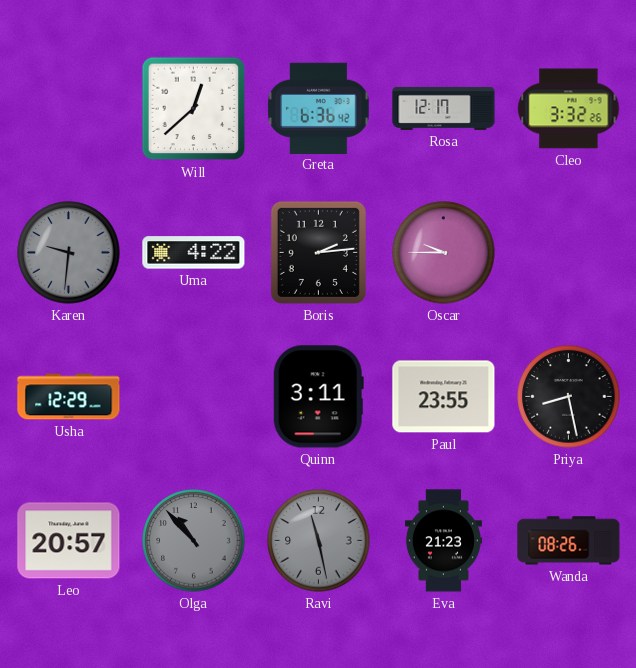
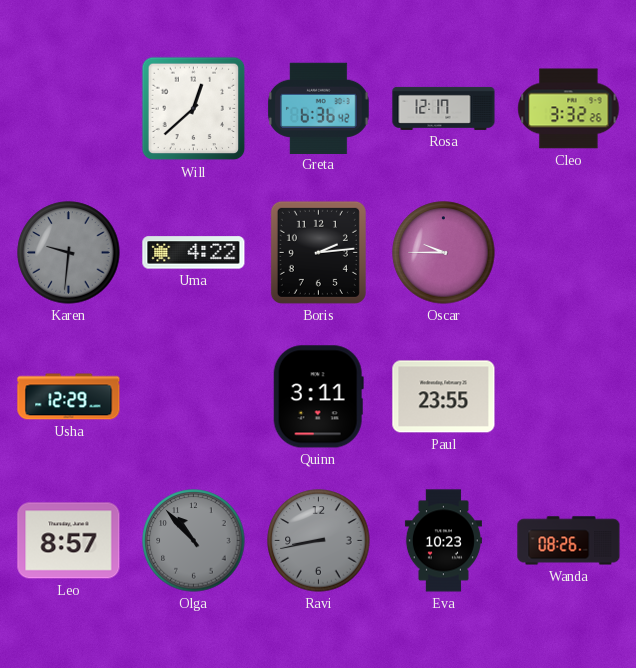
Priya: 8:28 -> none (569, 397)
Leo: 20:57 -> 8:57 (69, 541)
Ravi: 11:28 -> 8:43 (319, 541)
Eva: 21:23 -> 10:23 (443, 541)
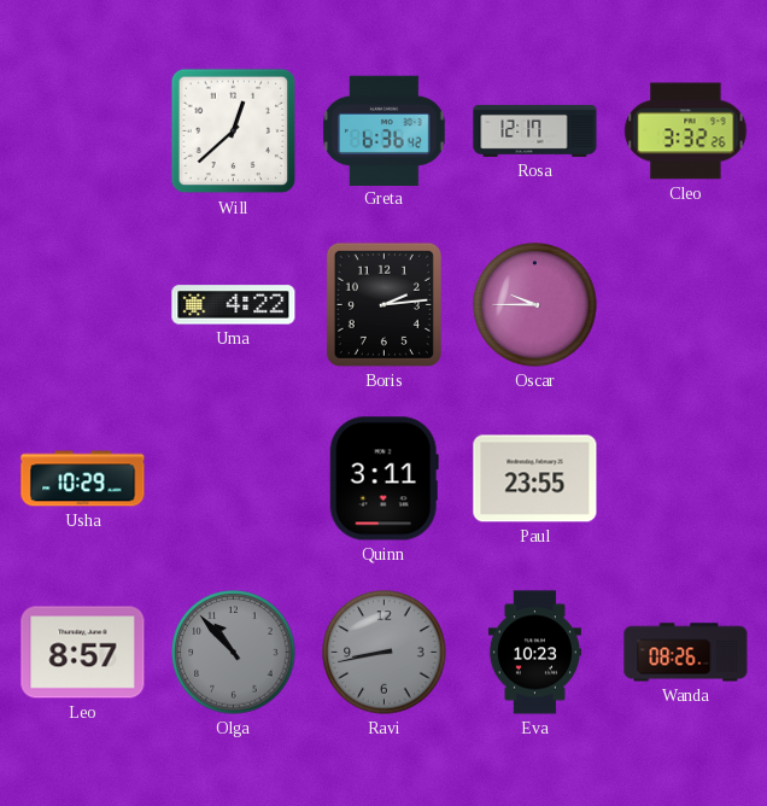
Karen: 9:31 -> none (69, 253)
Usha: 12:29 -> 10:29 (83, 479)
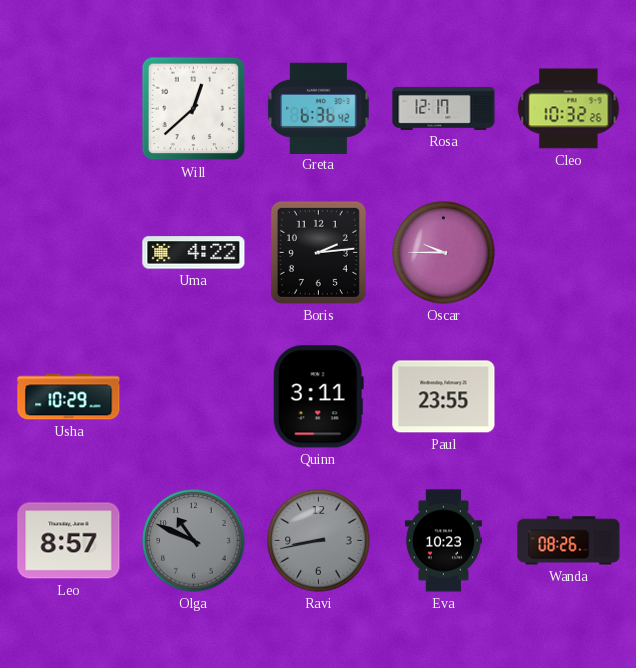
Cleo: 3:32 -> 10:32 (569, 109)
Olga: 10:53 -> 10:49 (194, 541)
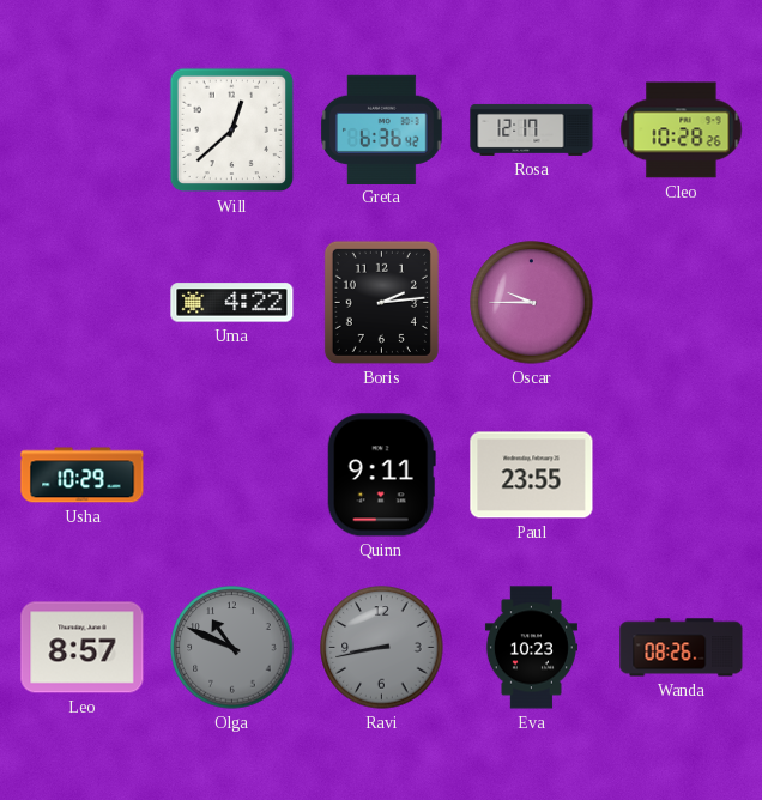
Cleo: 10:32 -> 10:28 (682, 131)
Quinn: 3:11 -> 9:11 (381, 475)
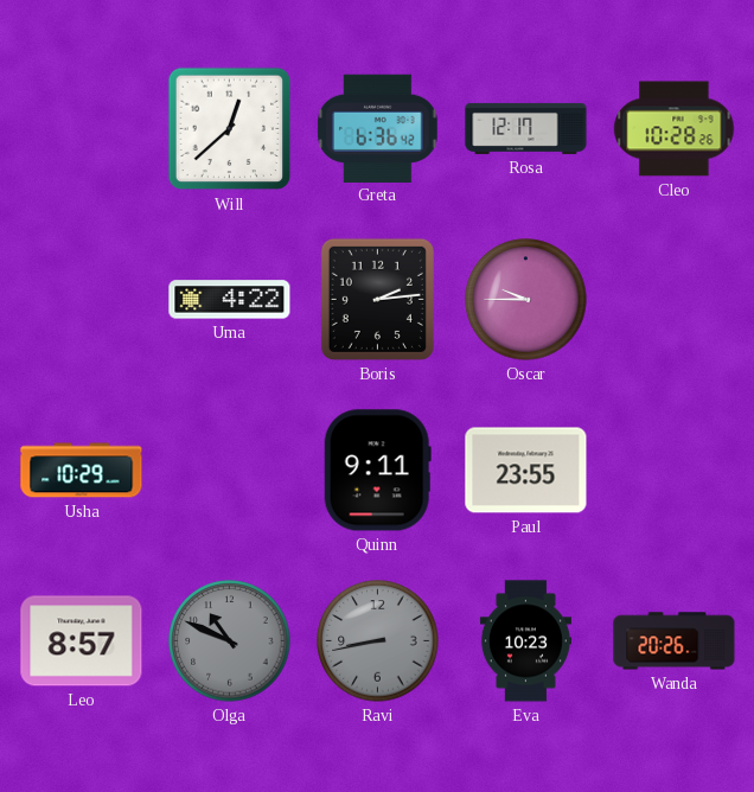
Wanda: 08:26 -> 20:26 (675, 641)
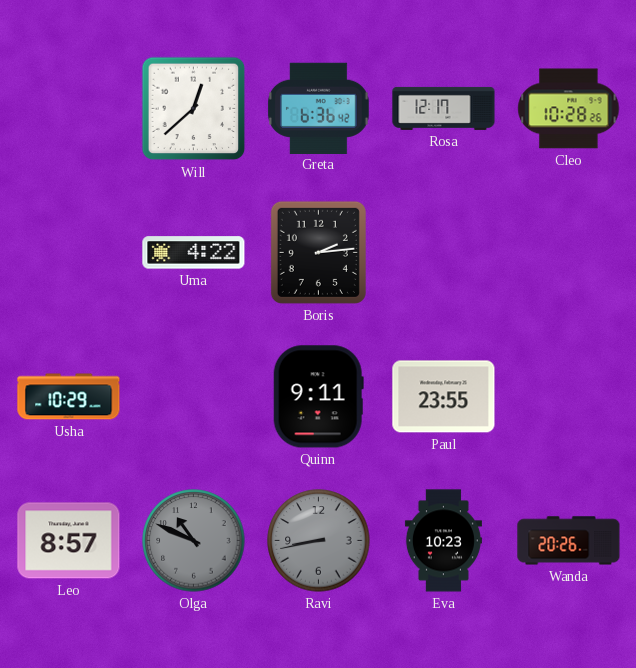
Oscar: 9:45 -> none (526, 300)
